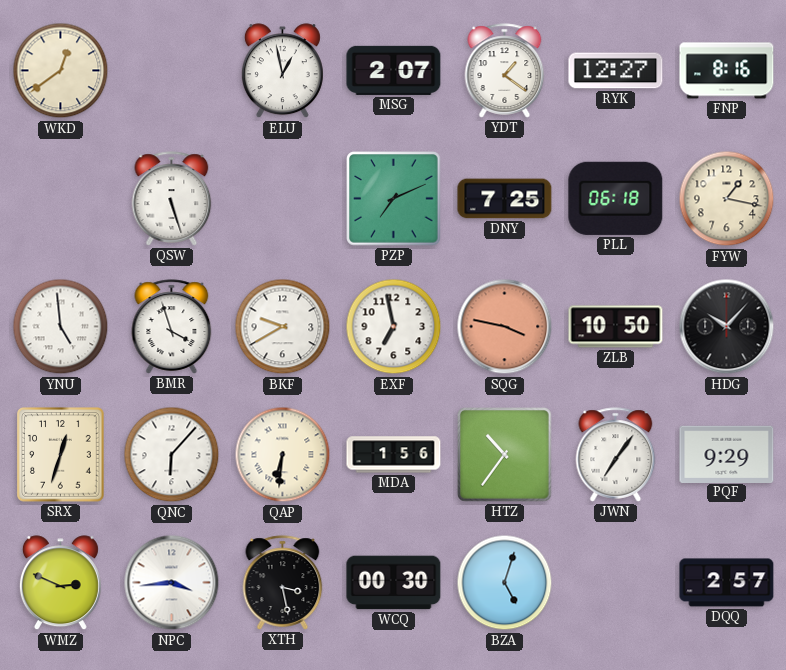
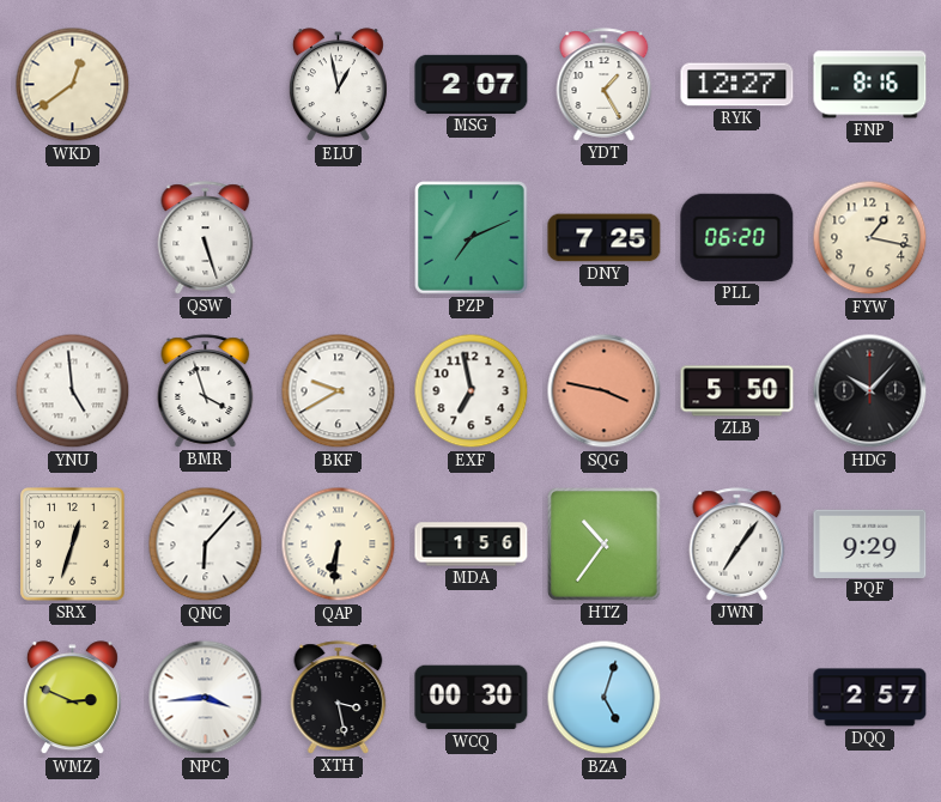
YDT: 1:21 -> 1:25 (605, 85)
PLL: 06:18 -> 06:20 (737, 237)
ZLB: 10:50 -> 5:50 (737, 391)
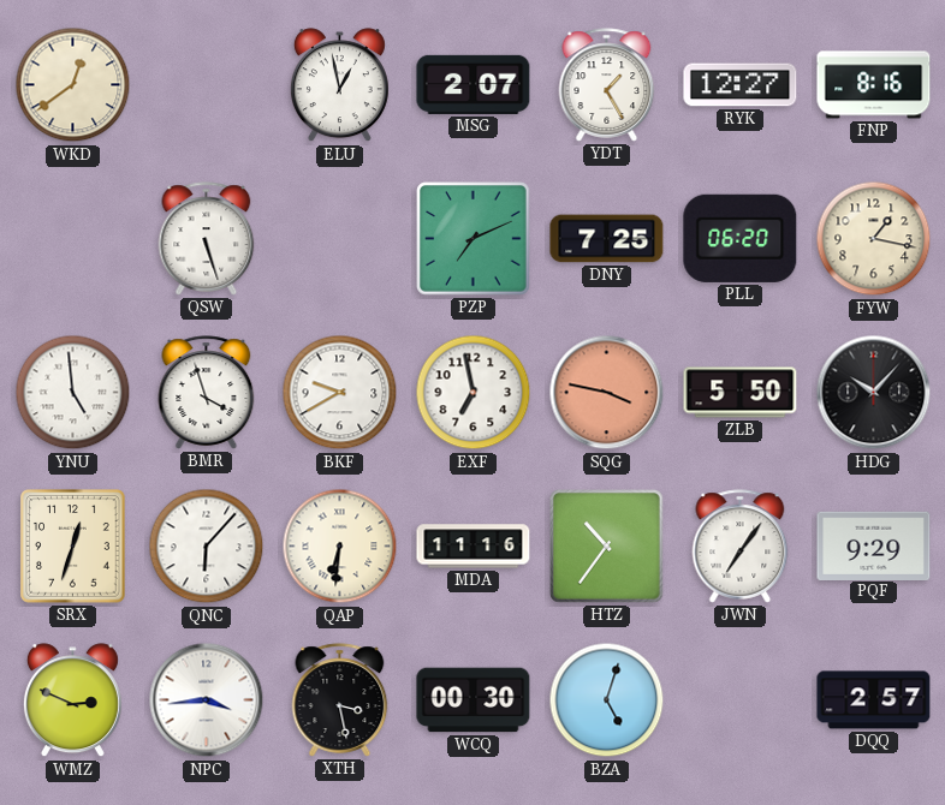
MDA: 1:56 -> 11:16 (474, 547)
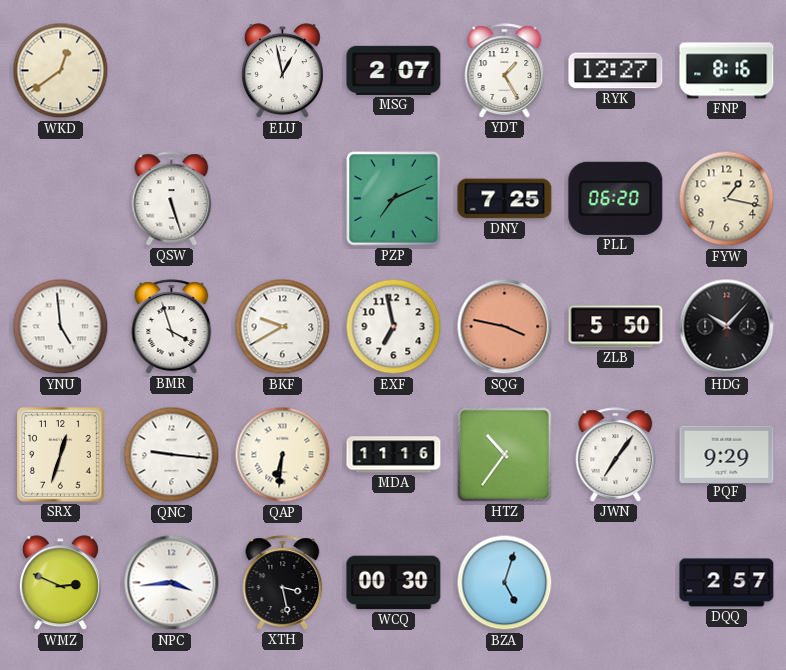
QNC: 6:07 -> 9:16 (172, 455)
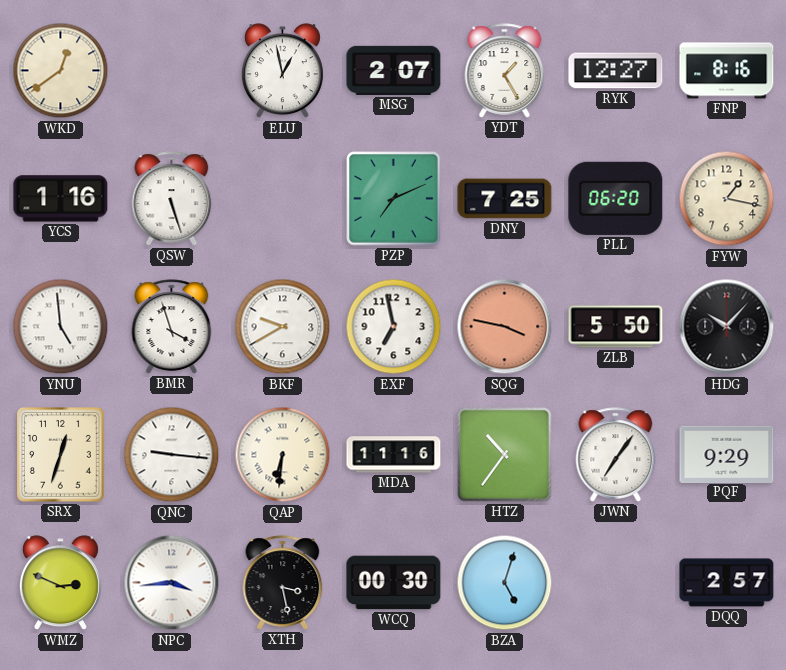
YCS: none -> 1:16 (61, 199)
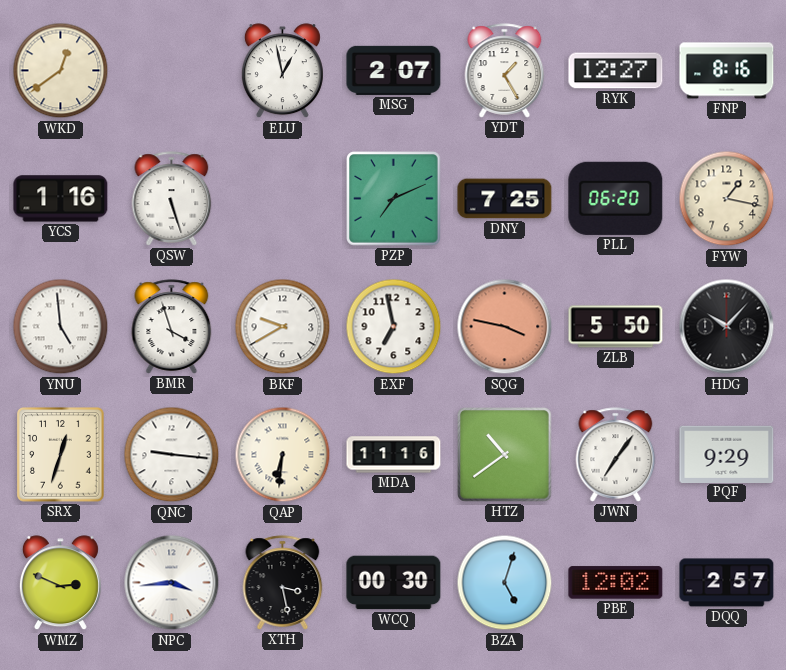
HTZ: 10:36 -> 10:39 (505, 455)
PBE: none -> 12:02 (616, 583)
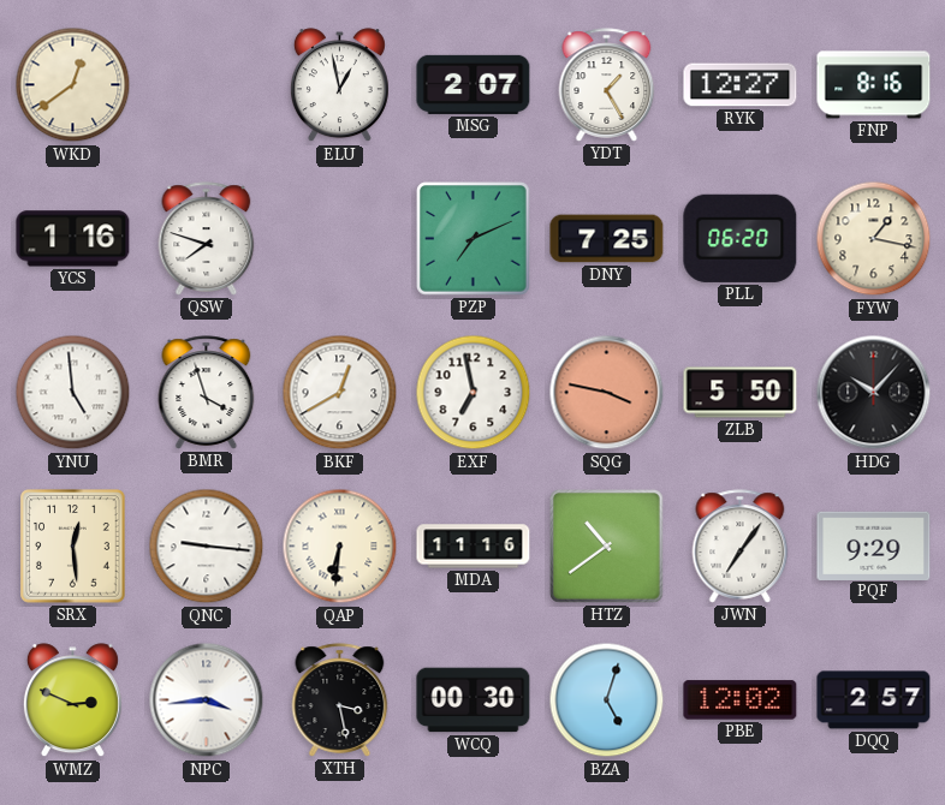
QSW: 5:27 -> 7:48 (207, 239)
BKF: 9:40 -> 12:40 (340, 393)
SRX: 12:33 -> 12:29 (73, 547)
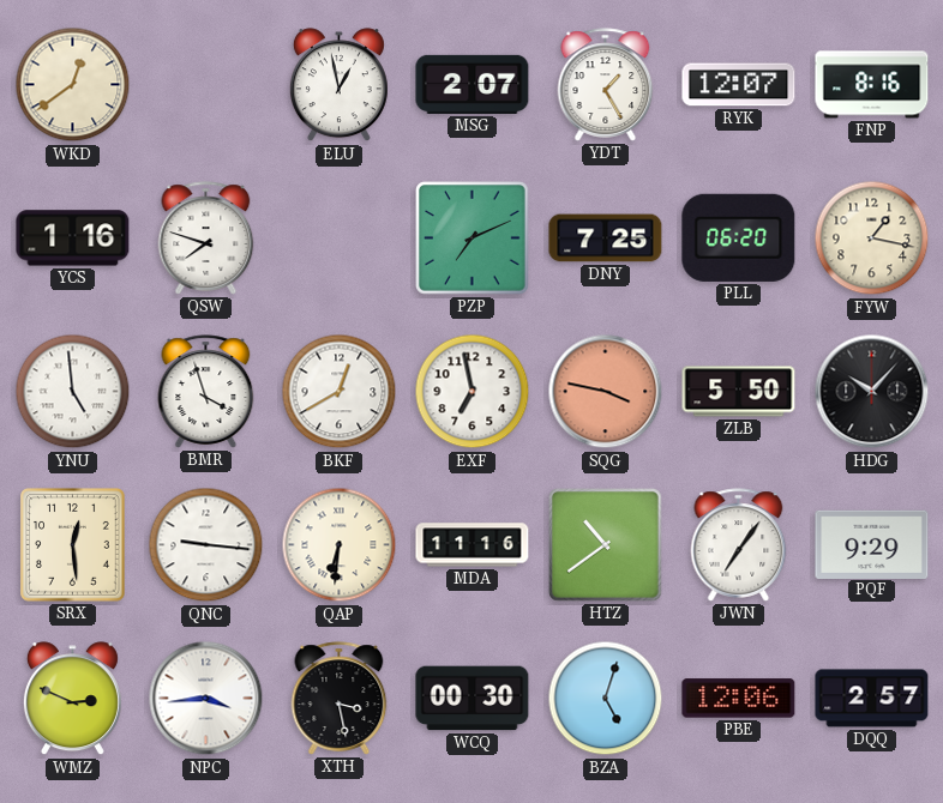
RYK: 12:27 -> 12:07 (739, 85)
PBE: 12:02 -> 12:06 (739, 699)
